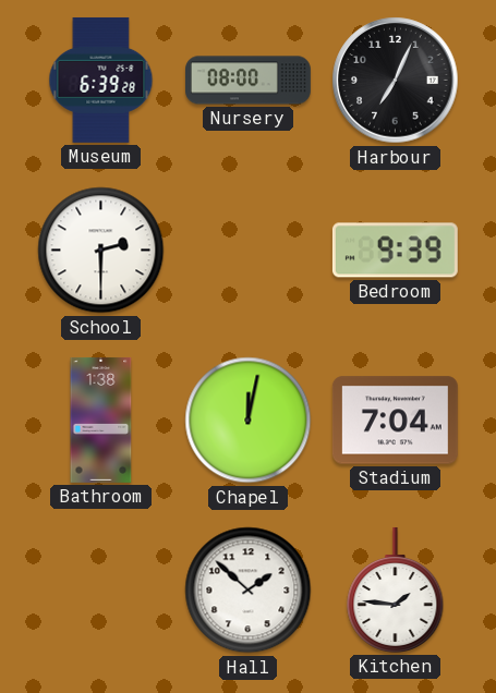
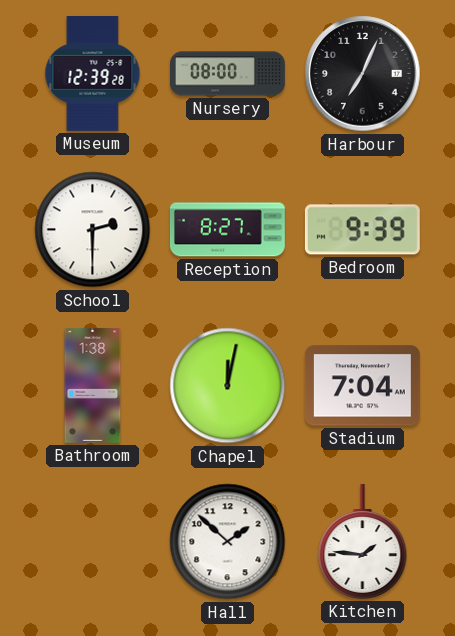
Museum: 6:39 -> 12:39 (93, 73)
Reception: none -> 8:27 (227, 230)
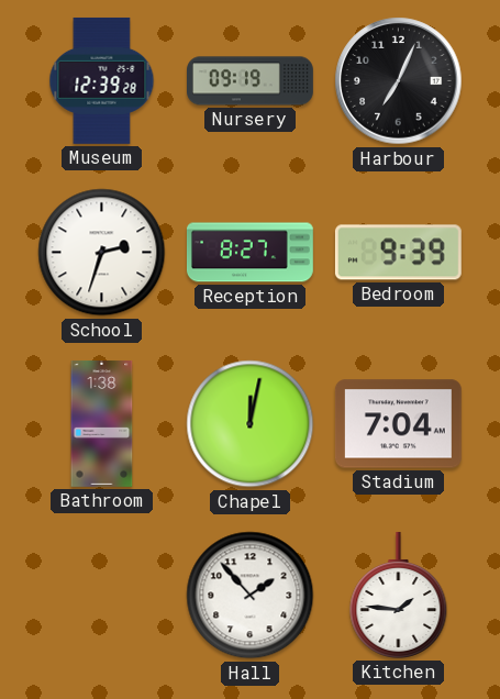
Nursery: 08:00 -> 09:19 (251, 81)
School: 2:30 -> 2:33 (102, 253)
Hall: 1:52 -> 1:53 (251, 596)
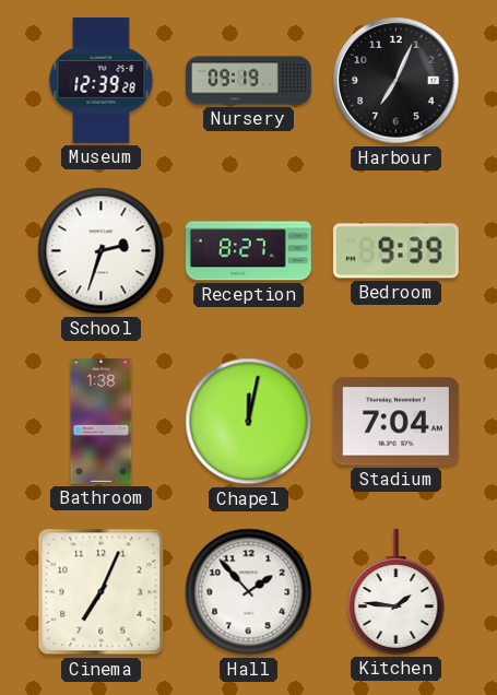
Cinema: none -> 7:04 (102, 592)
